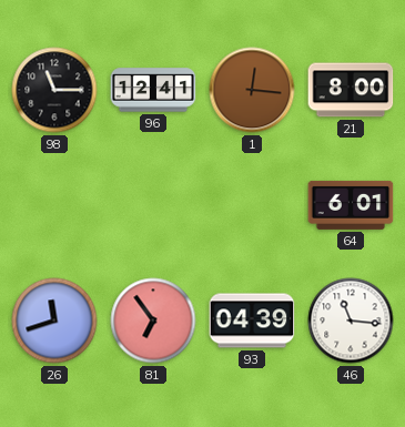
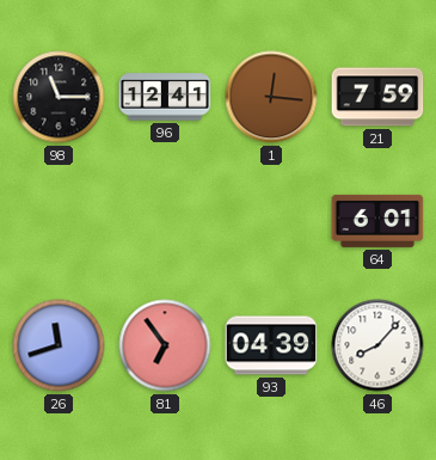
21: 8:00 -> 7:59 (377, 97)
46: 11:16 -> 8:07 (377, 345)
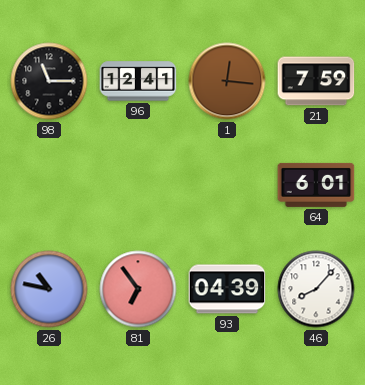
26: 11:42 -> 10:47 (49, 289)
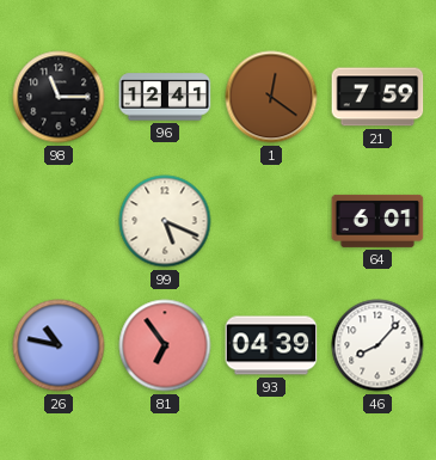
1: 12:16 -> 12:21 (271, 97)
99: none -> 5:19 (165, 221)
